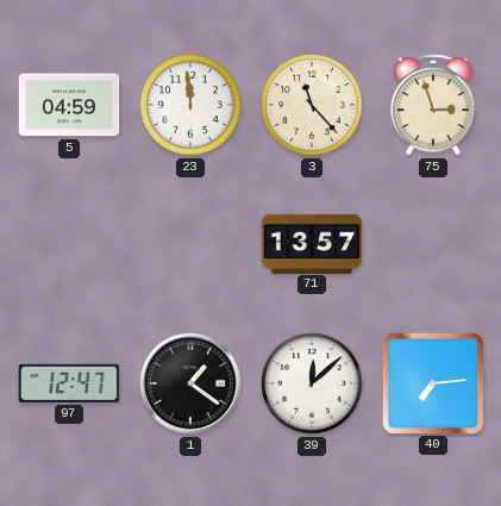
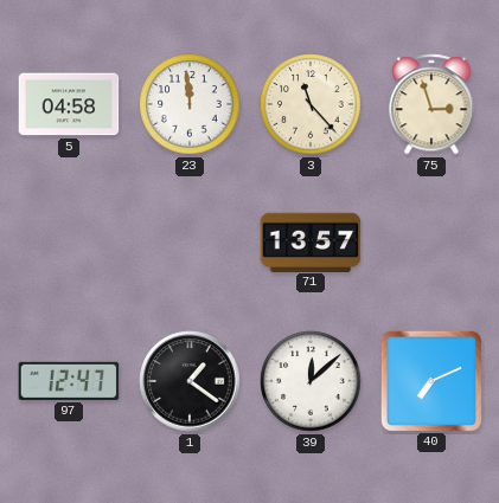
5: 04:59 -> 04:58 (69, 104)
40: 7:14 -> 7:11 (430, 380)
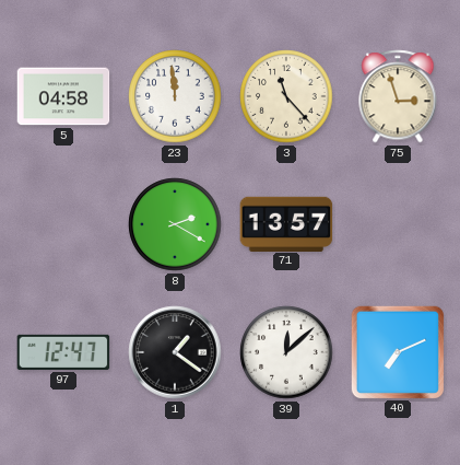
8: none -> 2:20 (175, 224)
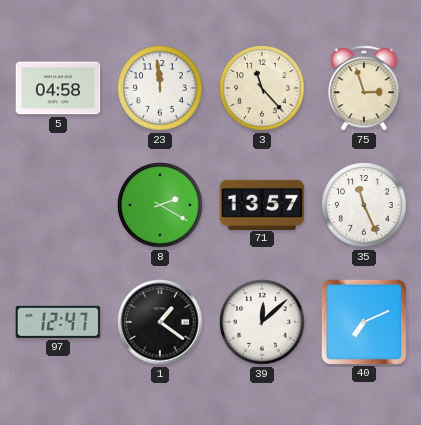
35: none -> 11:26 (364, 205)
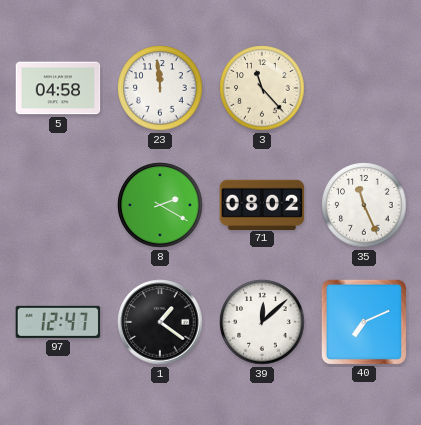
75: 2:57 -> none (364, 88)
71: 13:57 -> 08:02 (262, 204)
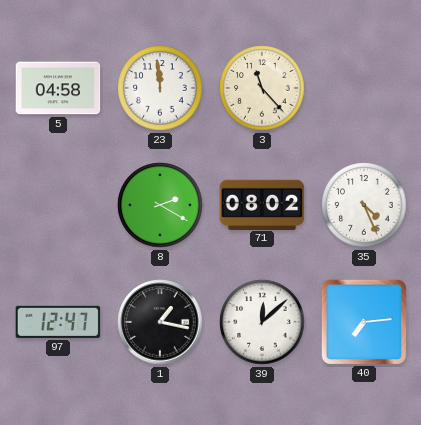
35: 11:26 -> 4:26 (364, 205)
1: 1:21 -> 1:17 (160, 322)
40: 7:11 -> 7:14 (363, 321)
